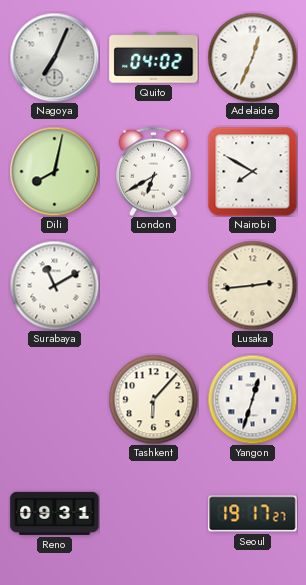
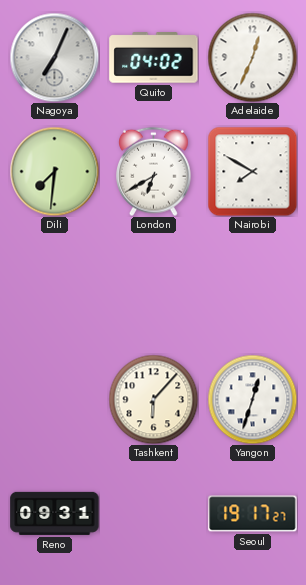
Dili: 8:02 -> 7:31 (54, 171)
Surabaya: 11:10 -> none (54, 285)
Lusaka: 2:44 -> none (252, 285)
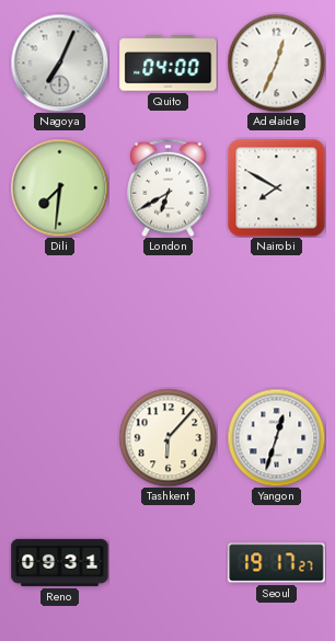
Quito: 04:02 -> 04:00 (169, 64)
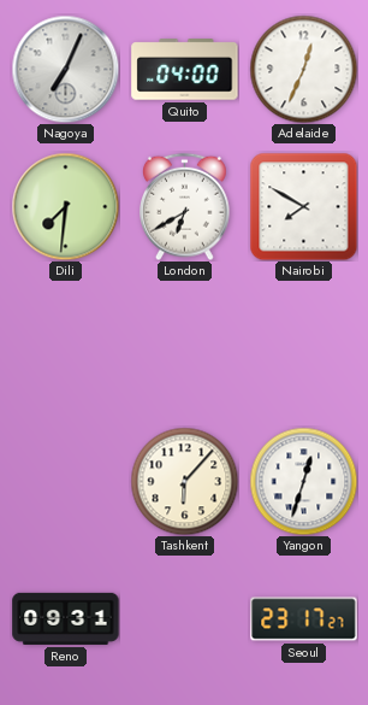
Seoul: 19:17 -> 23:17 (304, 619)
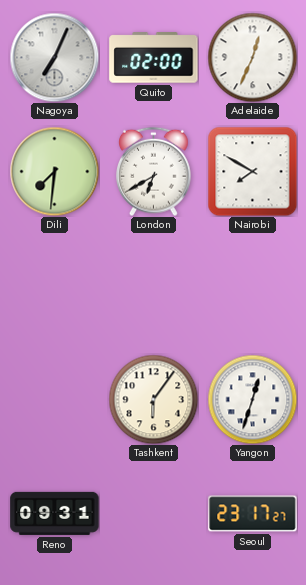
Quito: 04:00 -> 02:00 (154, 58)
Tashkent: 6:07 -> 6:06 (153, 399)
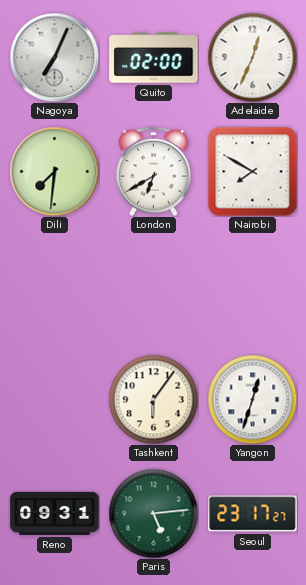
Paris: none -> 5:14 (153, 513)
